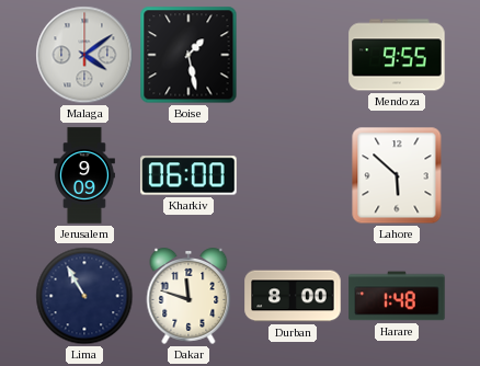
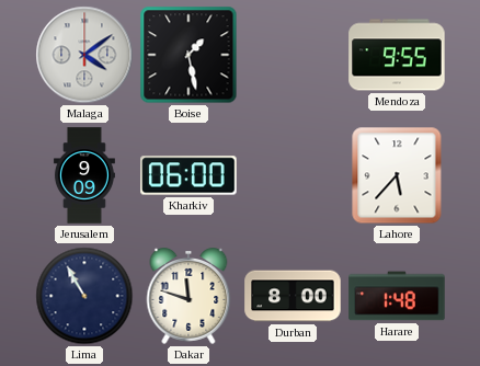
Lahore: 5:52 -> 5:37 (397, 175)
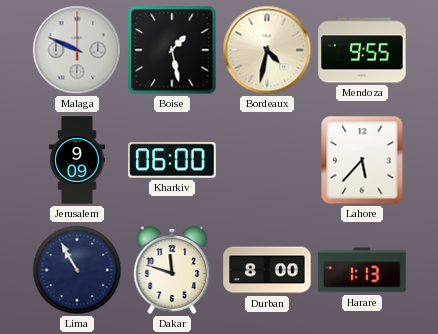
Malaga: 4:09 -> 9:49 (77, 50)
Bordeaux: none -> 4:32 (267, 50)
Harare: 1:48 -> 1:13 (362, 270)
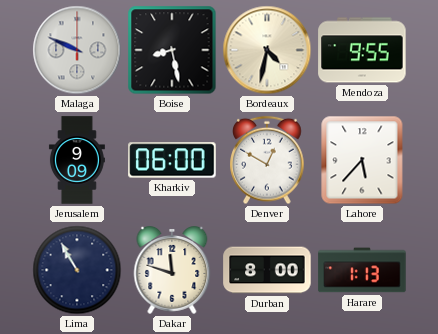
Boise: 1:28 -> 8:28 (172, 50)
Denver: none -> 12:50 (267, 160)
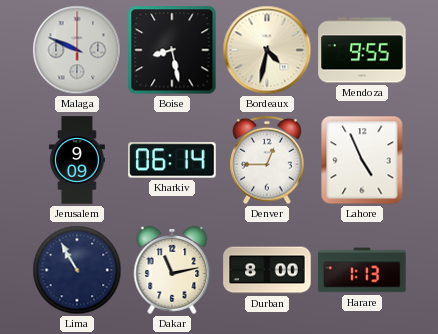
Kharkiv: 06:00 -> 06:14 (172, 160)
Denver: 12:50 -> 12:45 (267, 160)
Lahore: 5:37 -> 4:56 (362, 160)
Dakar: 11:48 -> 11:13 (172, 271)
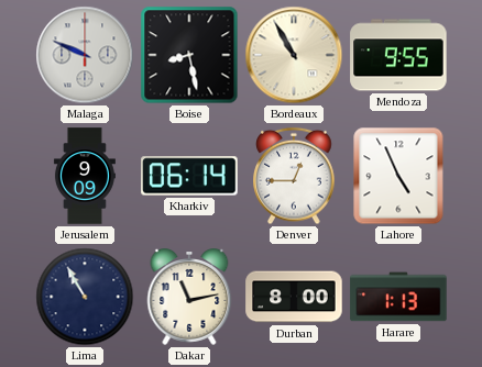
Bordeaux: 4:32 -> 10:55 (294, 55)
